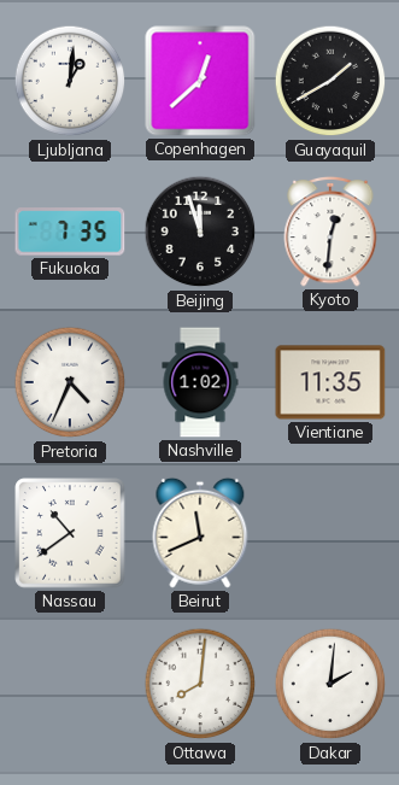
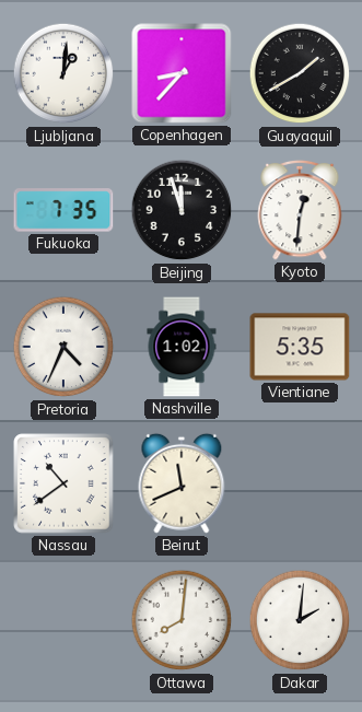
Copenhagen: 12:38 -> 8:37 (182, 73)
Vientiane: 11:35 -> 5:35 (300, 347)
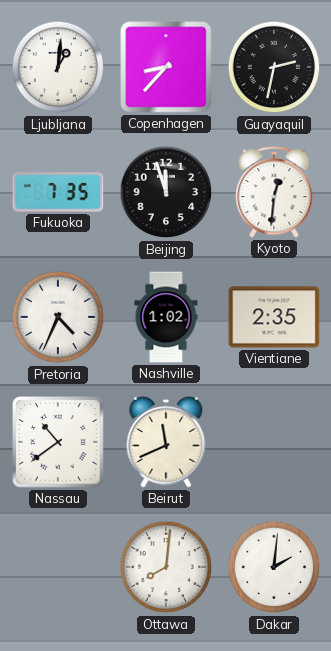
Guayaquil: 1:40 -> 2:32 (274, 67)
Vientiane: 5:35 -> 2:35 (274, 317)
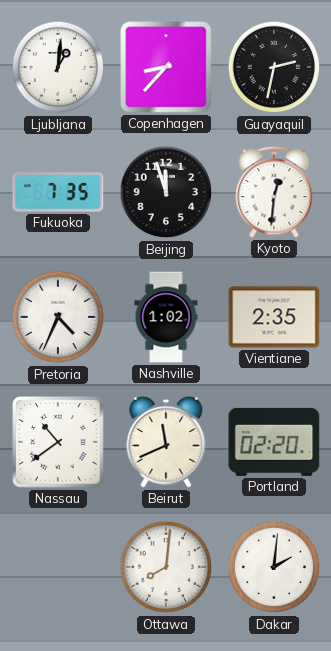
Portland: none -> 02:20 (274, 442)
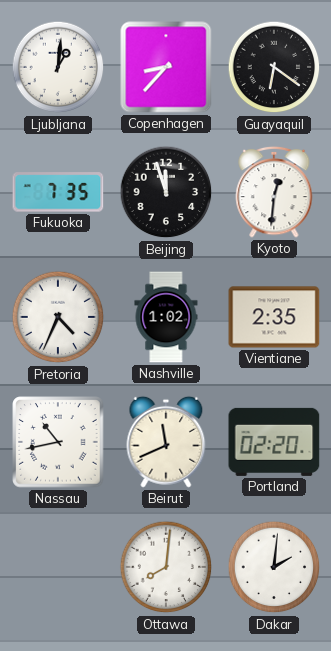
Guayaquil: 2:32 -> 6:21 (274, 67)
Nassau: 10:39 -> 10:43 (58, 442)
